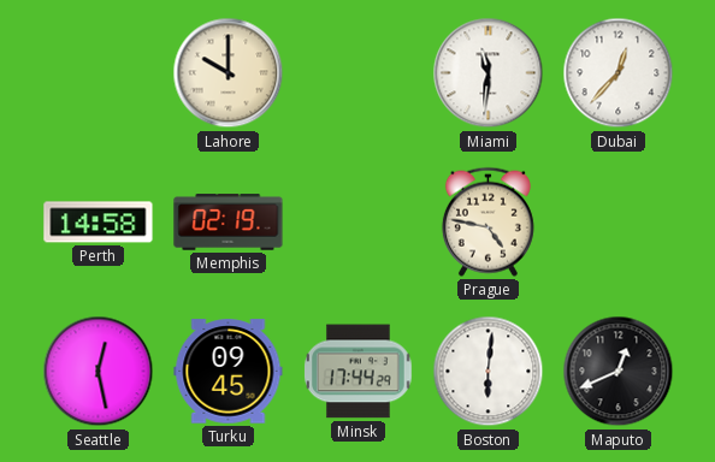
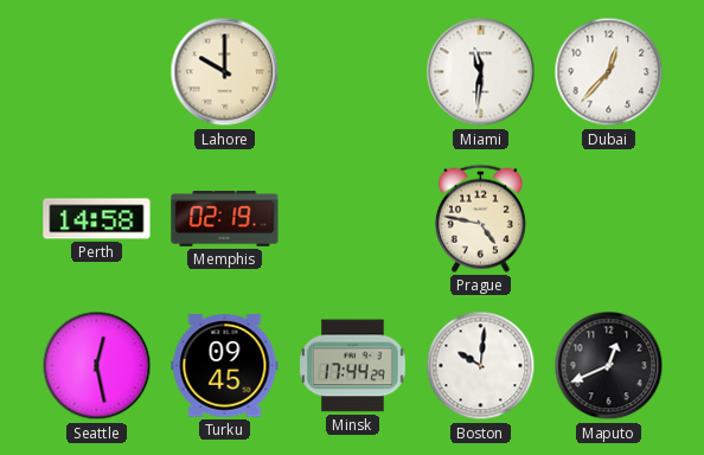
Boston: 6:01 -> 10:01 (481, 366)
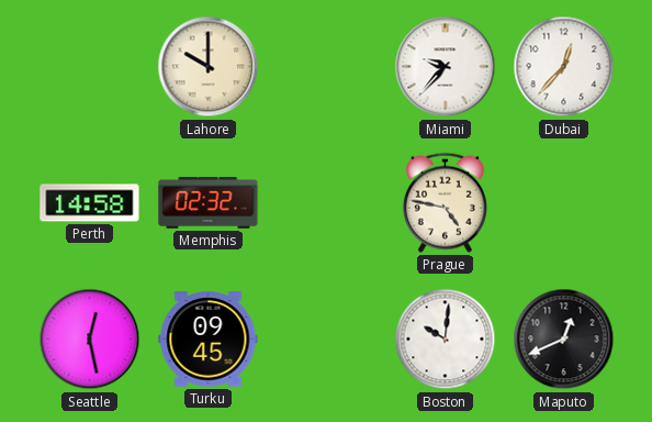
Miami: 11:31 -> 9:37 (446, 67)
Memphis: 02:19 -> 02:32 (209, 203)
Minsk: 17:44 -> none (353, 366)
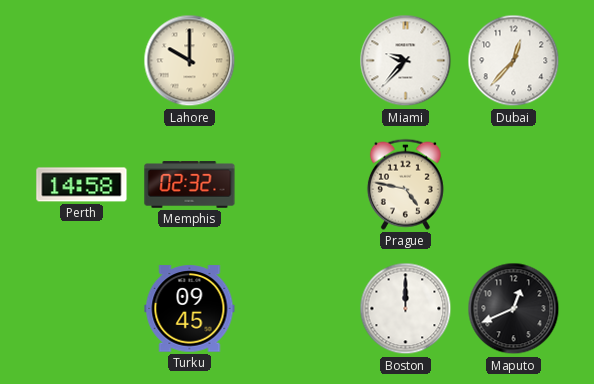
Seattle: 12:28 -> none (90, 340)
Boston: 10:01 -> 12:00 (406, 309)
